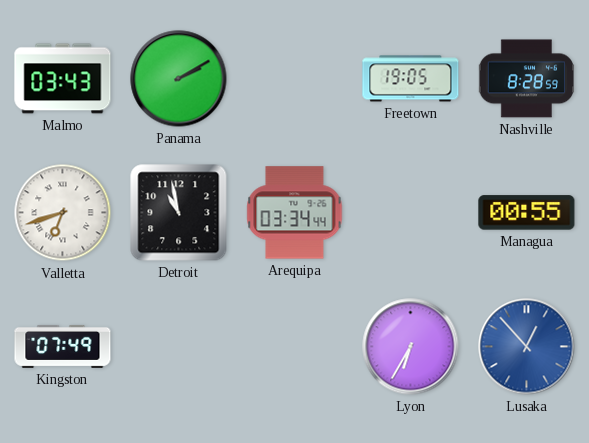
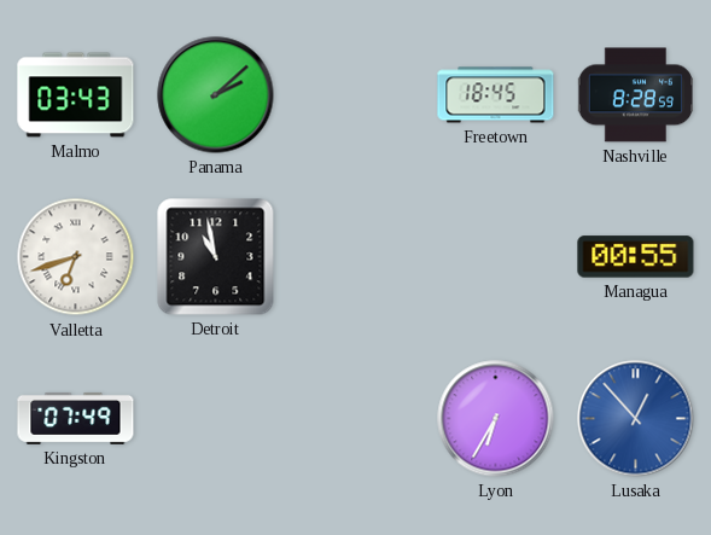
Panama: 2:10 -> 2:08 (216, 95)
Freetown: 19:05 -> 18:45 (496, 95)
Arequipa: 03:34 -> none (295, 213)
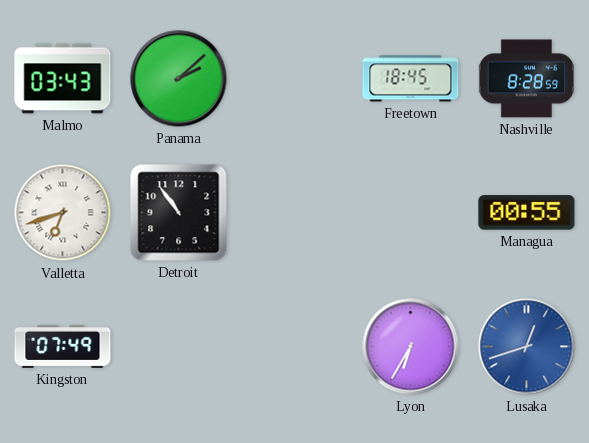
Detroit: 10:58 -> 10:54 (179, 213)
Lusaka: 12:53 -> 12:42 (527, 347)
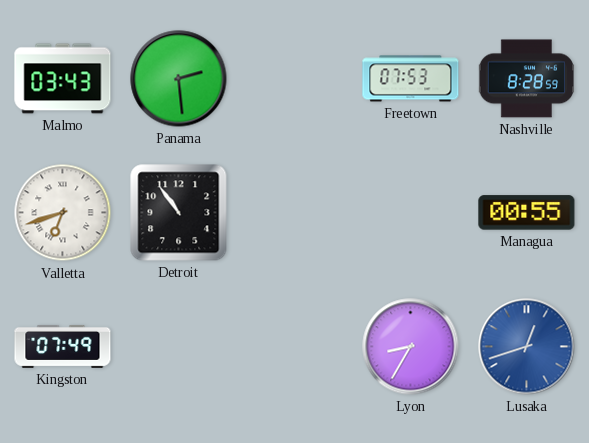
Panama: 2:08 -> 2:29 (179, 79)
Freetown: 18:45 -> 07:53 (411, 79)
Lyon: 6:35 -> 8:35 (411, 347)
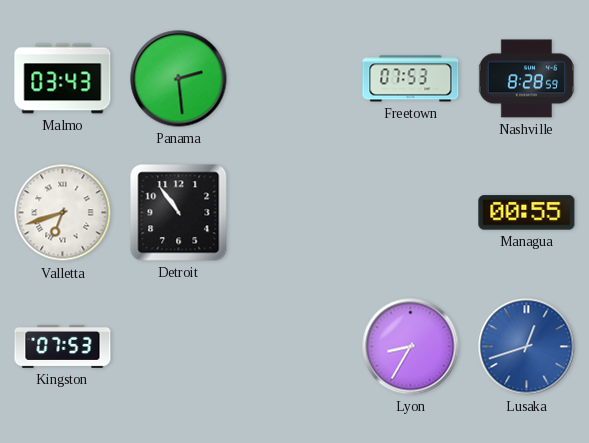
Kingston: 07:49 -> 07:53 (63, 346)
